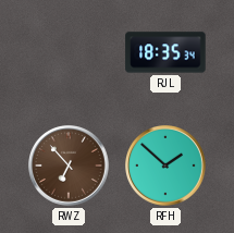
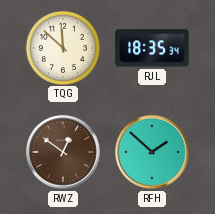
TQG: none -> 11:52 (62, 47)
RWZ: 6:53 -> 12:51 (64, 153)
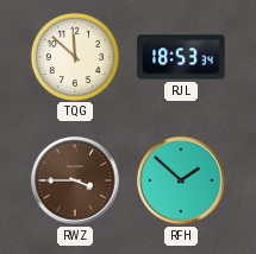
RJL: 18:35 -> 18:53 (181, 57)
RWZ: 12:51 -> 3:45 (76, 182)
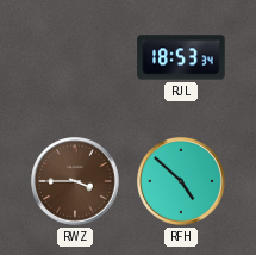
TQG: 11:52 -> none (74, 56)
RFH: 1:52 -> 4:52 (182, 182)
